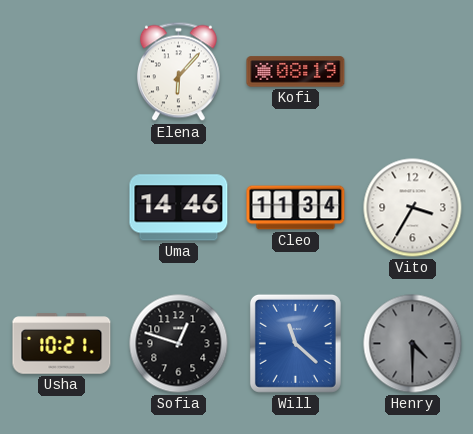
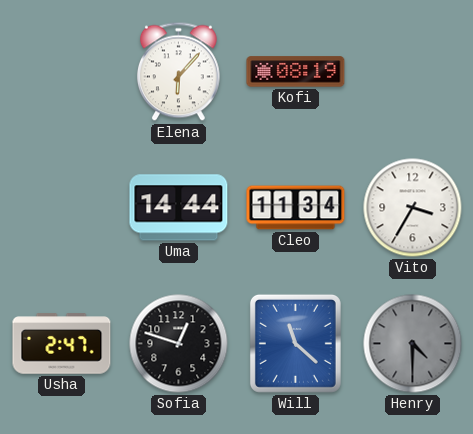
Uma: 14:46 -> 14:44 (179, 208)
Usha: 10:21 -> 2:47 (62, 344)
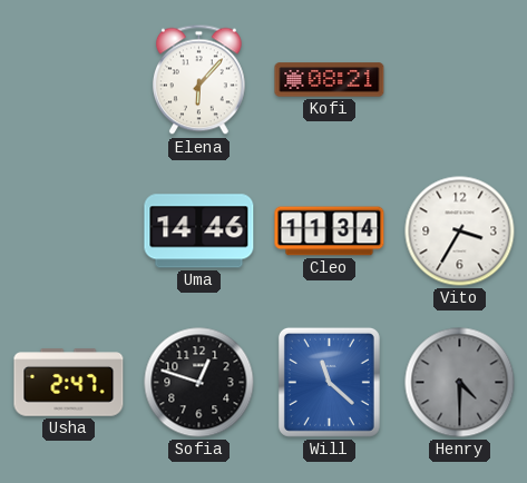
Kofi: 08:19 -> 08:21 (330, 80)
Uma: 14:44 -> 14:46 (199, 231)
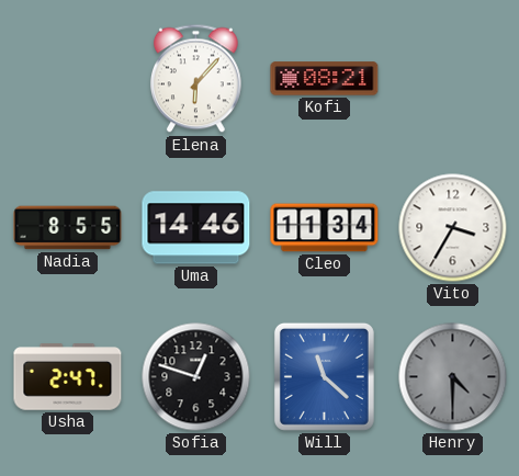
Nadia: none -> 8:55 (68, 228)
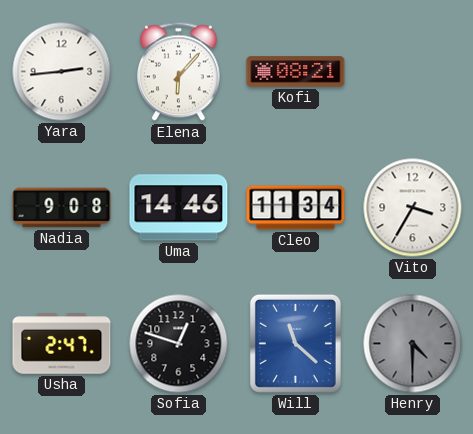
Yara: none -> 2:44 (62, 72)
Nadia: 8:55 -> 9:08 (62, 208)
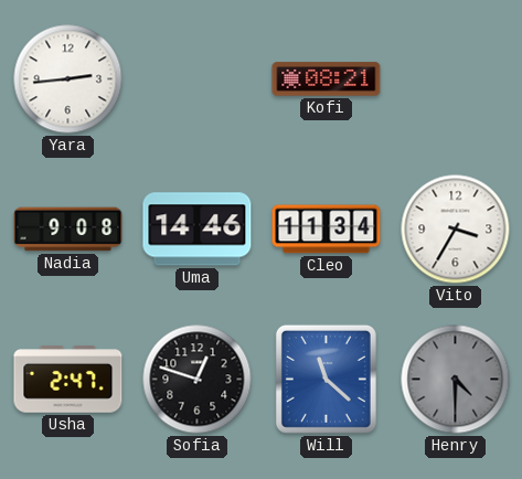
Elena: 6:07 -> none (178, 72)
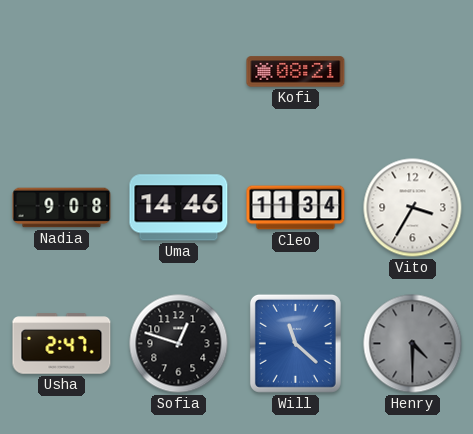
Yara: 2:44 -> none (68, 79)
